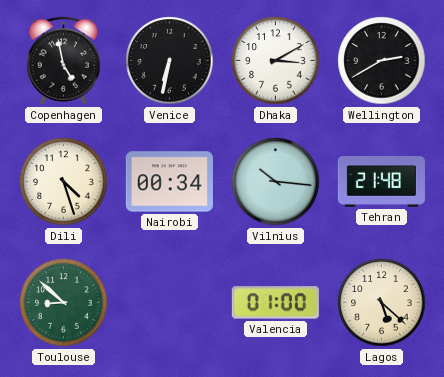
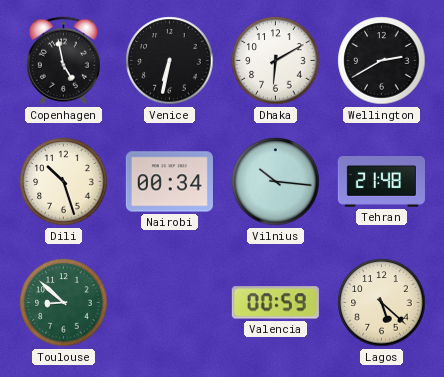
Dhaka: 3:10 -> 6:10 (276, 61)
Dili: 4:27 -> 10:27 (64, 182)
Valencia: 01:00 -> 00:59 (275, 303)
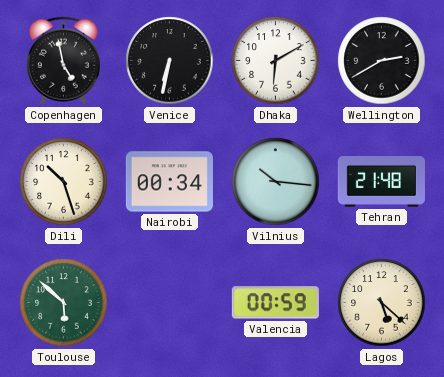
Toulouse: 8:52 -> 5:52 (64, 303)
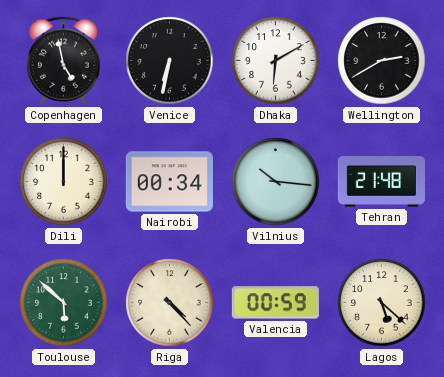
Dili: 10:27 -> 12:00 (64, 182)
Riga: none -> 4:23 (170, 303)
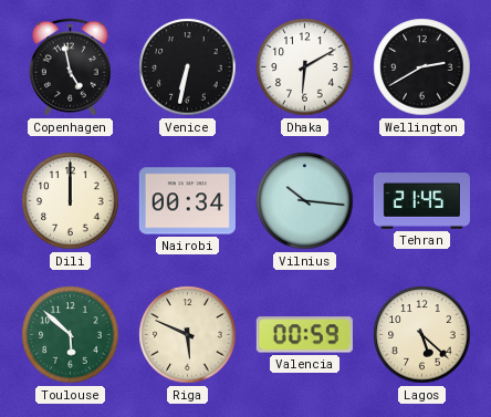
Tehran: 21:48 -> 21:45 (421, 201)
Riga: 4:23 -> 5:49 (188, 335)
